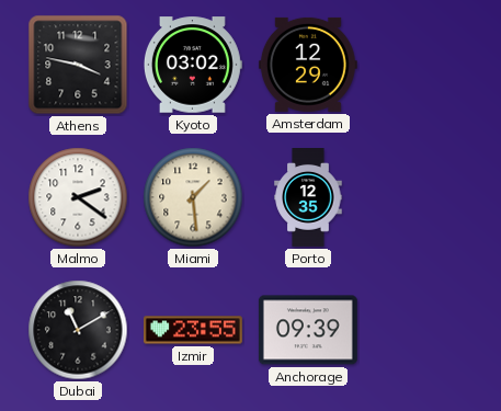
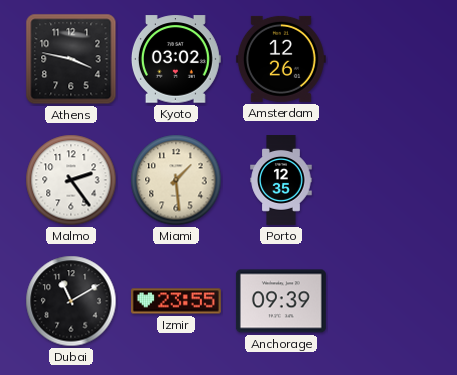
Amsterdam: 12:29 -> 12:26 (281, 59)
Malmo: 2:21 -> 2:24 (71, 180)
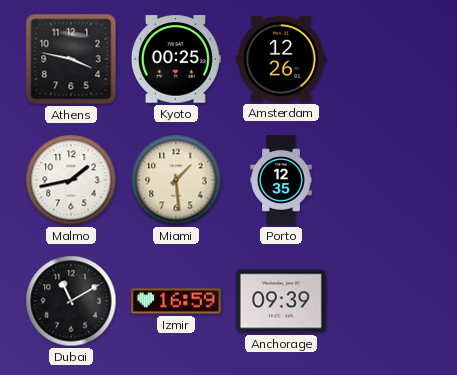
Kyoto: 03:02 -> 00:25 (176, 59)
Malmo: 2:24 -> 1:43 (71, 180)
Izmir: 23:55 -> 16:59 (176, 301)
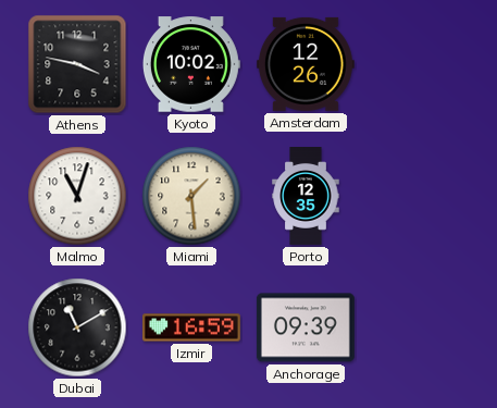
Kyoto: 00:25 -> 10:02 (191, 64)
Malmo: 1:43 -> 11:03 (77, 196)
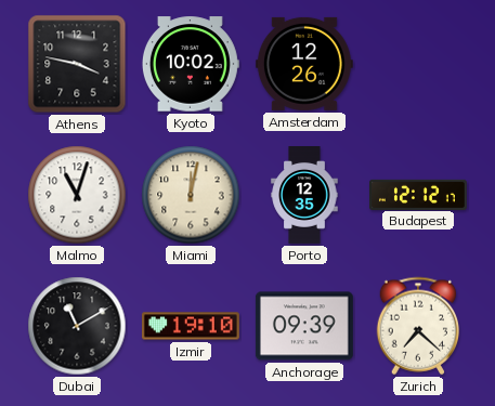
Miami: 1:29 -> 12:02 (191, 195)
Budapest: none -> 12:12 (419, 194)
Izmir: 16:59 -> 19:10 (191, 326)
Zurich: none -> 7:22 (418, 326)
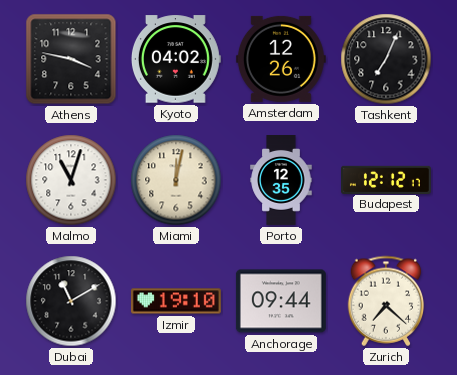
Kyoto: 10:02 -> 04:02 (176, 59)
Tashkent: none -> 7:04 (386, 59)
Anchorage: 09:39 -> 09:44 (281, 301)
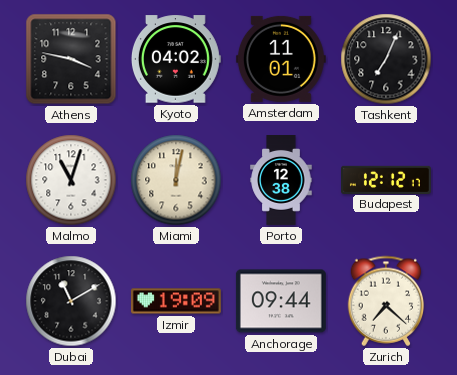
Amsterdam: 12:26 -> 11:01 (281, 59)
Porto: 12:35 -> 12:38 (281, 181)
Izmir: 19:10 -> 19:09 (176, 301)
